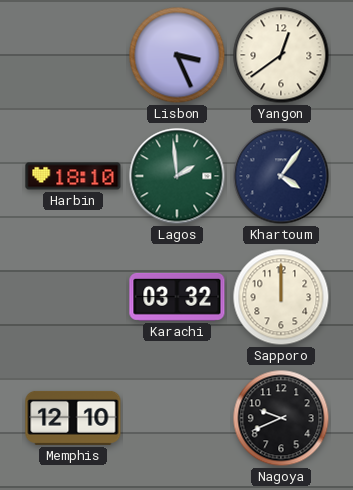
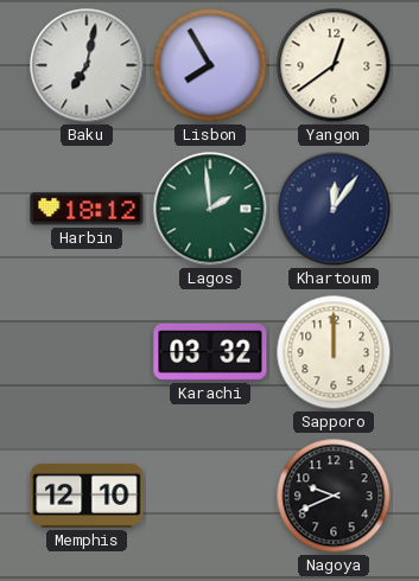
Baku: none -> 7:02 (87, 65)
Lisbon: 3:26 -> 7:55 (210, 65)
Harbin: 18:10 -> 18:12 (87, 209)
Khartoum: 4:06 -> 12:06 (334, 209)
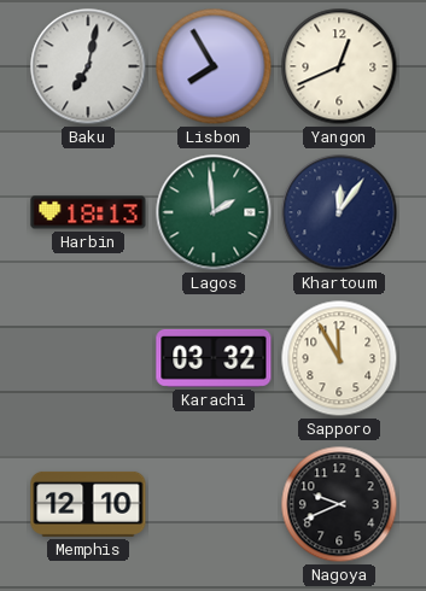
Yangon: 12:39 -> 12:41 (339, 66)
Harbin: 18:12 -> 18:13 (88, 212)
Sapporo: 12:00 -> 11:55 (339, 358)
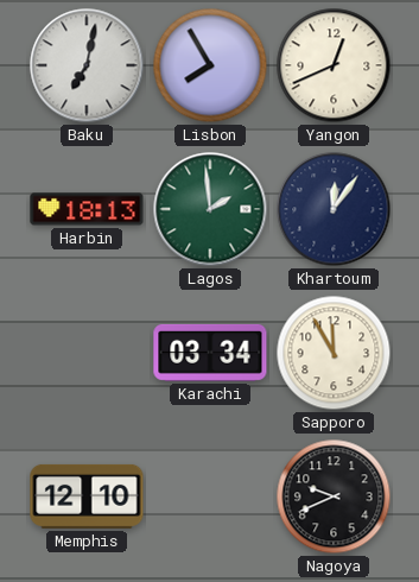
Karachi: 03:32 -> 03:34 (210, 353)
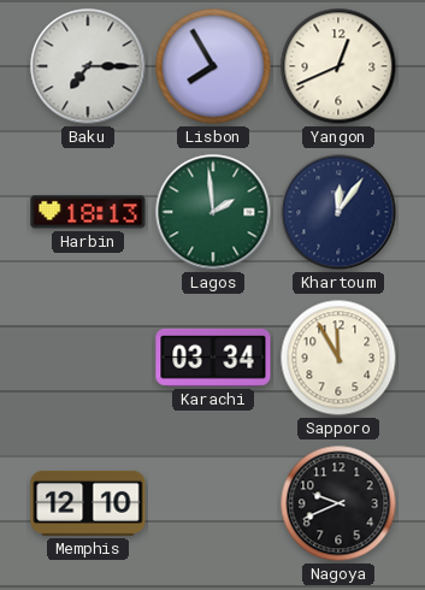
Baku: 7:02 -> 7:15 (88, 66)
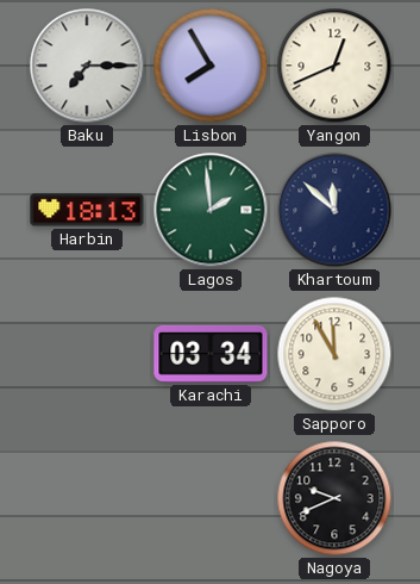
Khartoum: 12:06 -> 11:52 (334, 210)
Memphis: 12:10 -> none (88, 503)
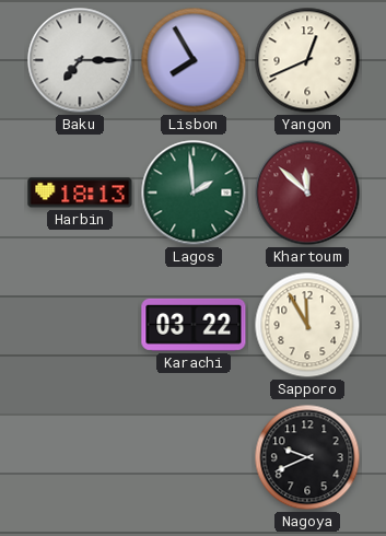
Khartoum dial: navy -> burgundy (307, 193)
Karachi: 03:34 -> 03:22 (194, 325)
